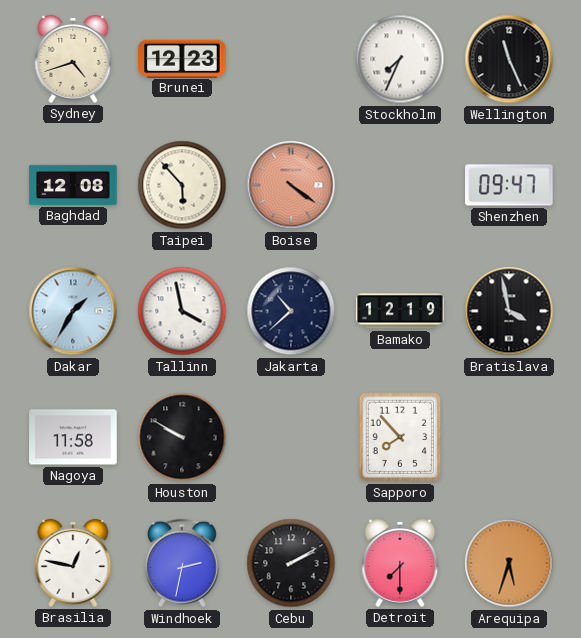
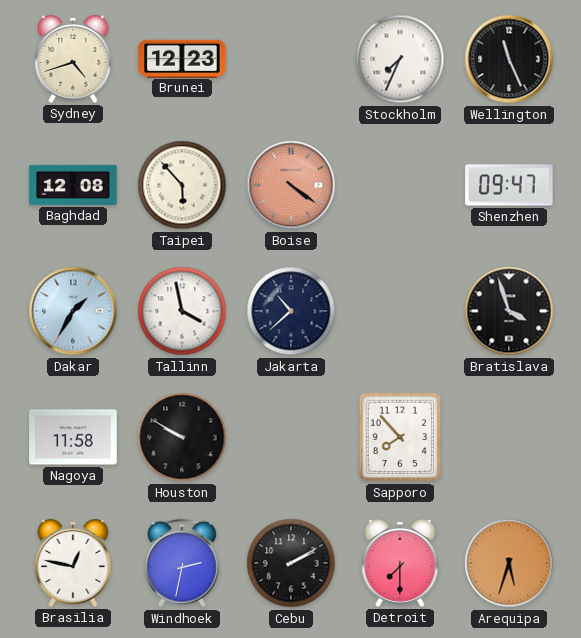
Bamako: 12:19 -> none (400, 311)
Bratislava: 3:58 -> 3:57 (509, 311)
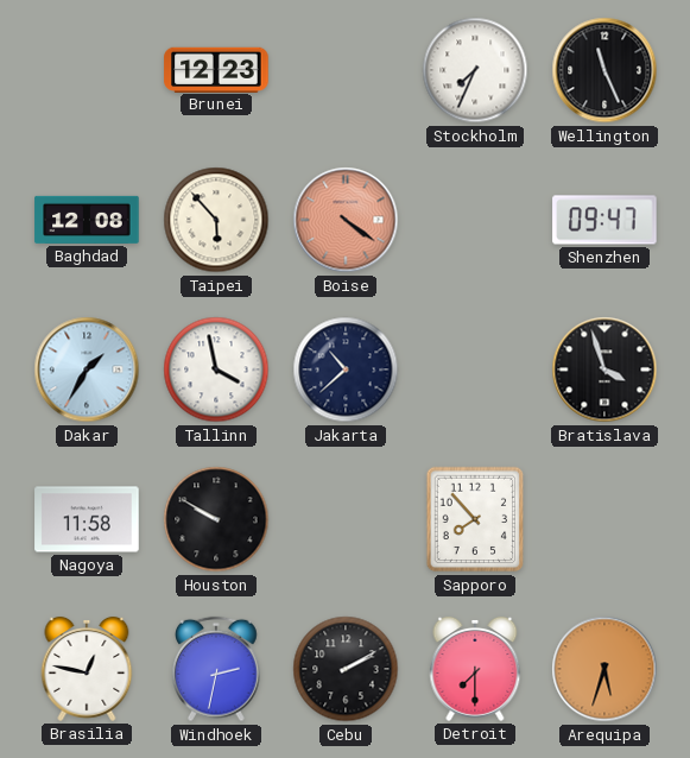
Sydney: 4:42 -> none (73, 59)
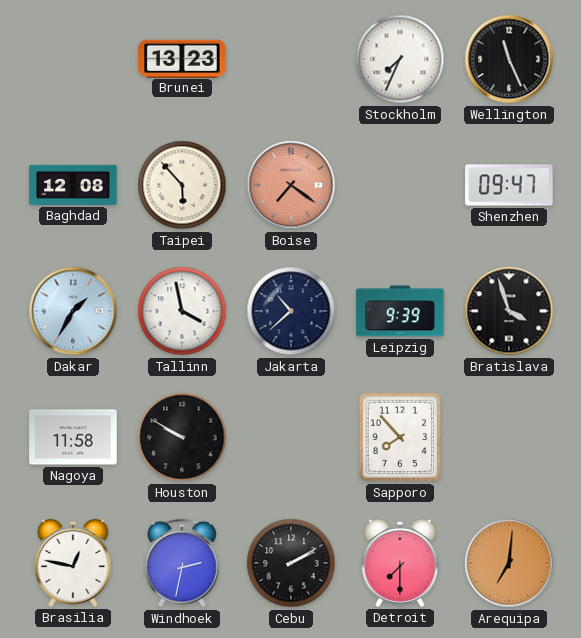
Brunei: 12:23 -> 13:23 (182, 58)
Boise: 4:21 -> 7:21 (291, 185)
Leipzig: none -> 9:39 (400, 311)
Arequipa: 5:33 -> 7:01 (509, 563)
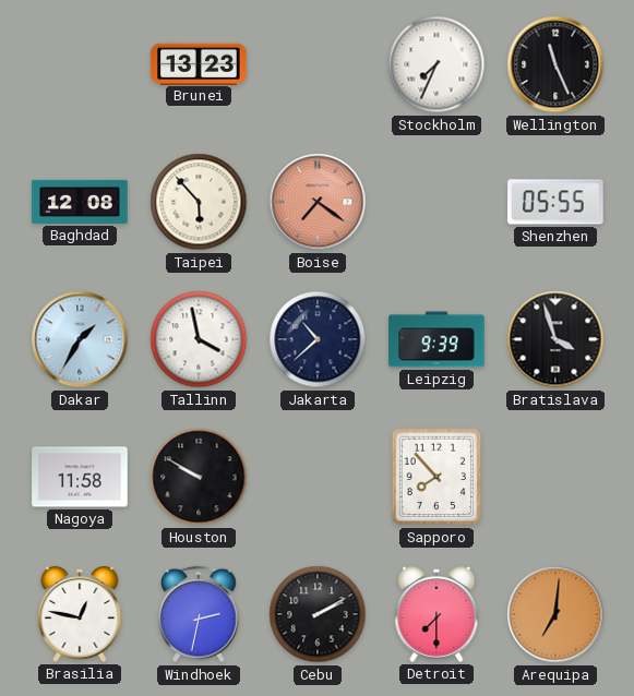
Shenzhen: 09:47 -> 05:55 (555, 202)
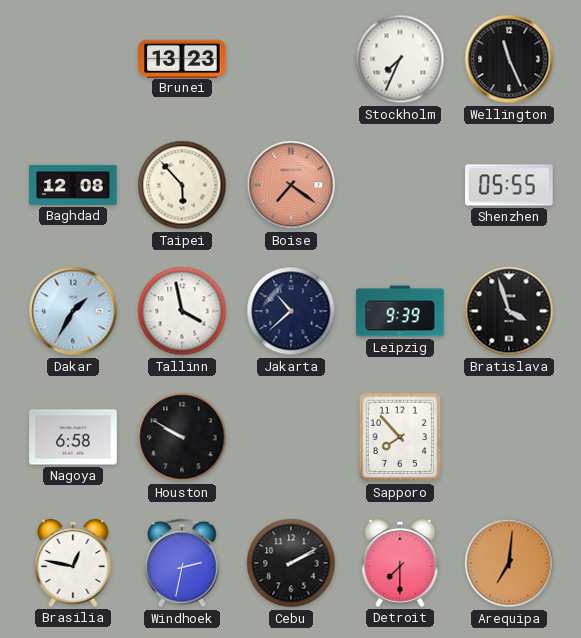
Nagoya: 11:58 -> 6:58 (73, 437)
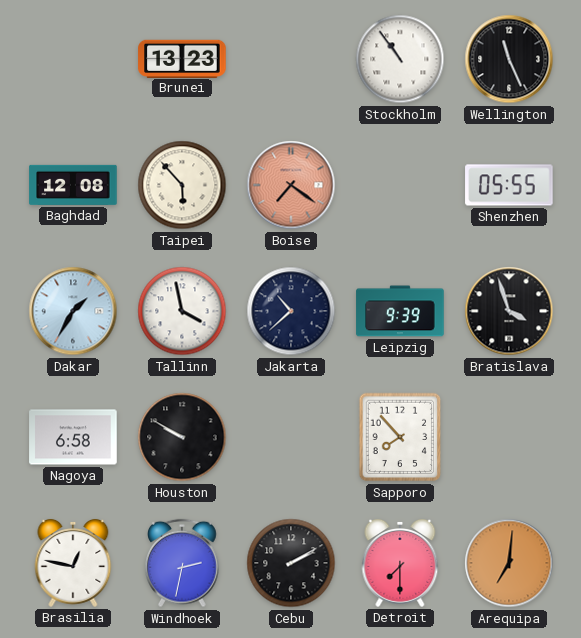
Stockholm: 7:34 -> 10:54 (400, 59)
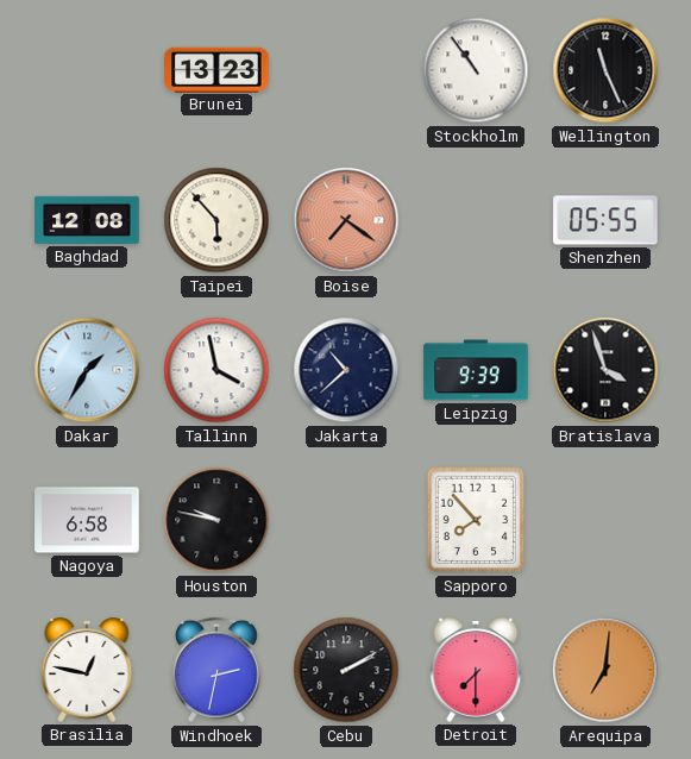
Houston: 9:50 -> 9:47 (216, 520)
